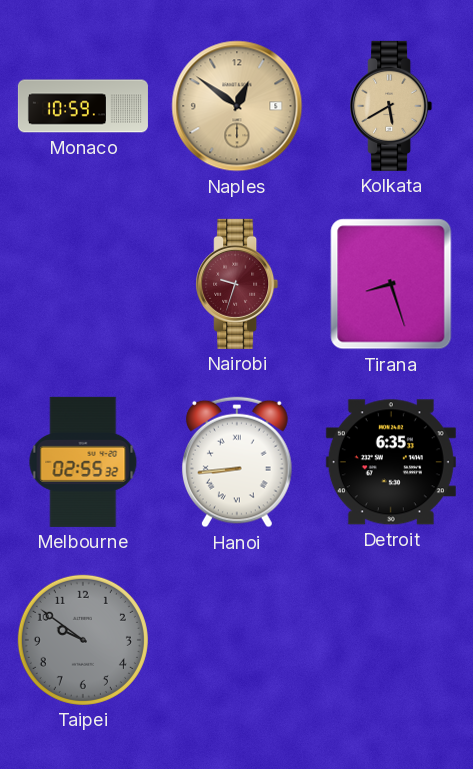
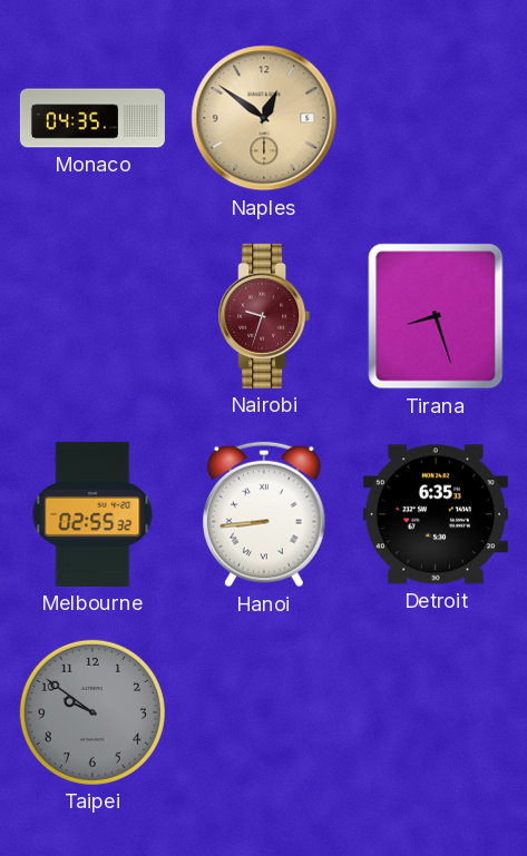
Monaco: 10:59 -> 04:35 (92, 118)
Kolkata: 5:40 -> none (391, 106)
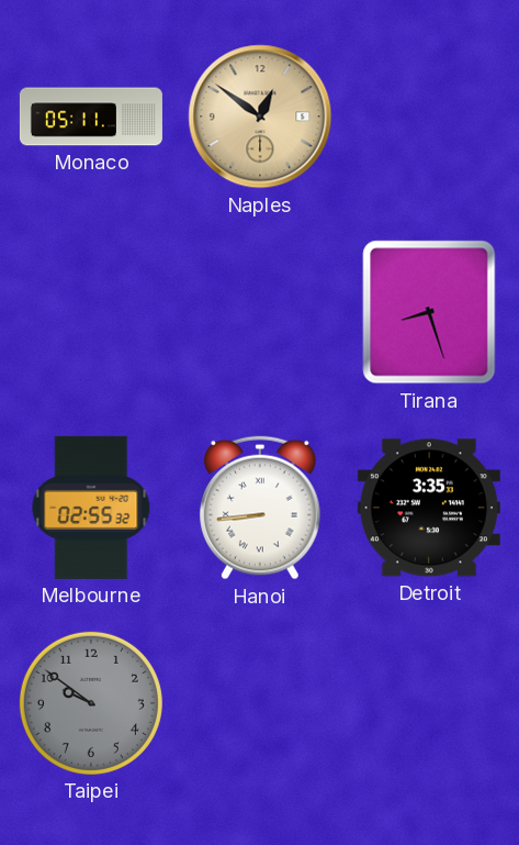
Monaco: 04:35 -> 05:11 (91, 116)
Nairobi: 9:33 -> none (264, 316)
Detroit: 6:35 -> 3:35 (429, 508)
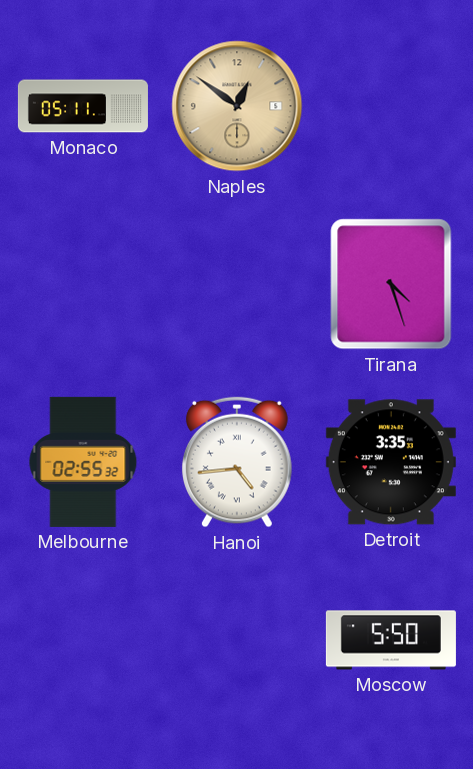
Tirana: 8:27 -> 4:27 (391, 284)
Hanoi: 8:44 -> 4:44 (237, 462)
Taipei: 9:51 -> none (91, 703)
Moscow: none -> 5:50 (391, 640)
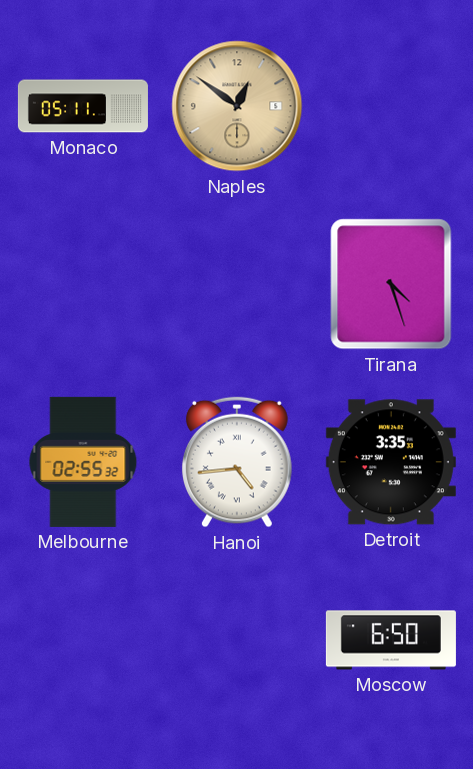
Moscow: 5:50 -> 6:50 (391, 640)
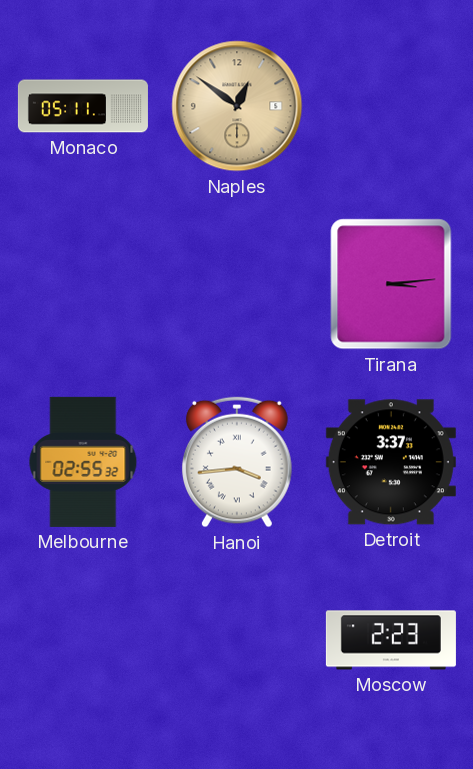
Tirana: 4:27 -> 3:14 (391, 284)
Hanoi: 4:44 -> 3:44 (237, 462)
Detroit: 3:35 -> 3:37 (391, 462)
Moscow: 6:50 -> 2:23 (391, 640)
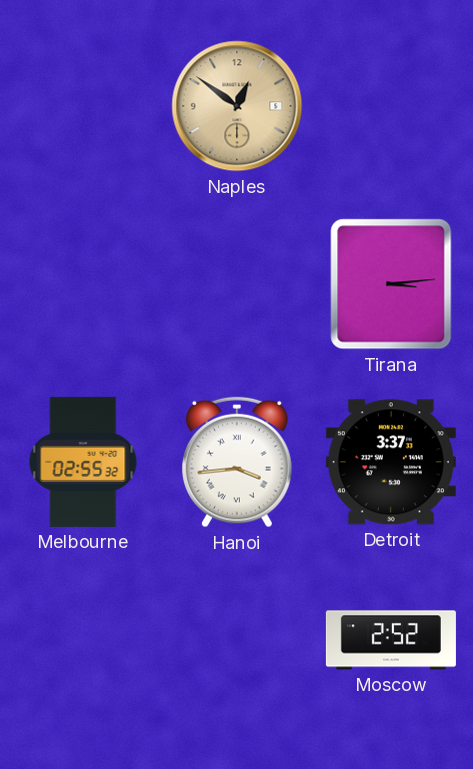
Monaco: 05:11 -> none (83, 106)
Moscow: 2:23 -> 2:52 (391, 640)
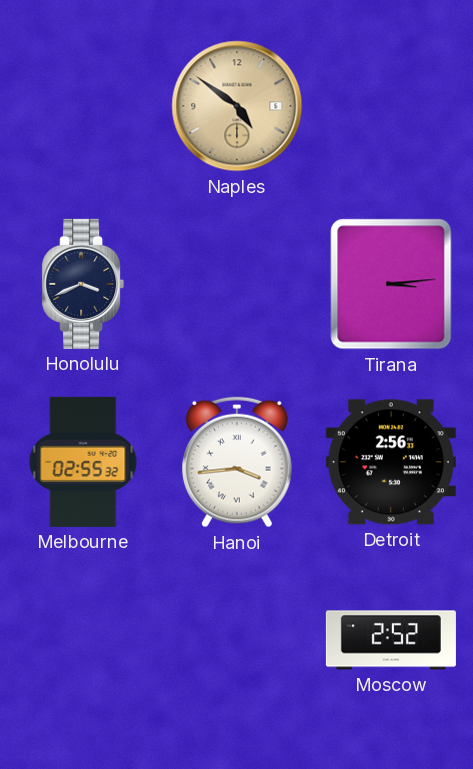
Naples: 12:51 -> 4:51 (237, 106)
Honolulu: none -> 3:41 (83, 284)
Detroit: 3:37 -> 2:56 (391, 462)
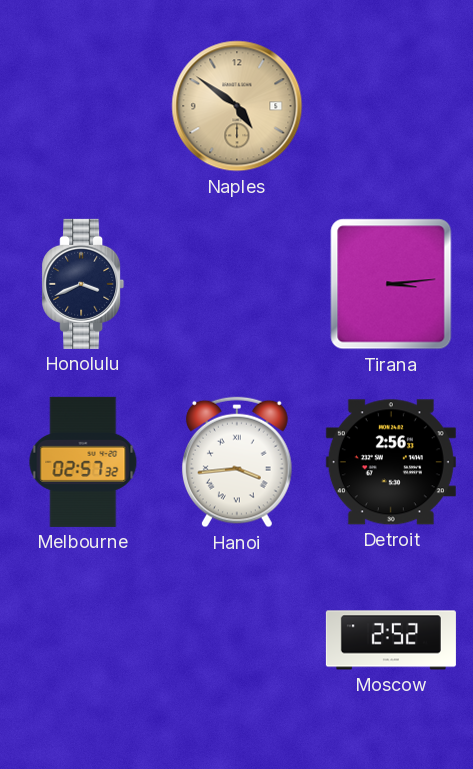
Melbourne: 02:55 -> 02:57 (83, 462)
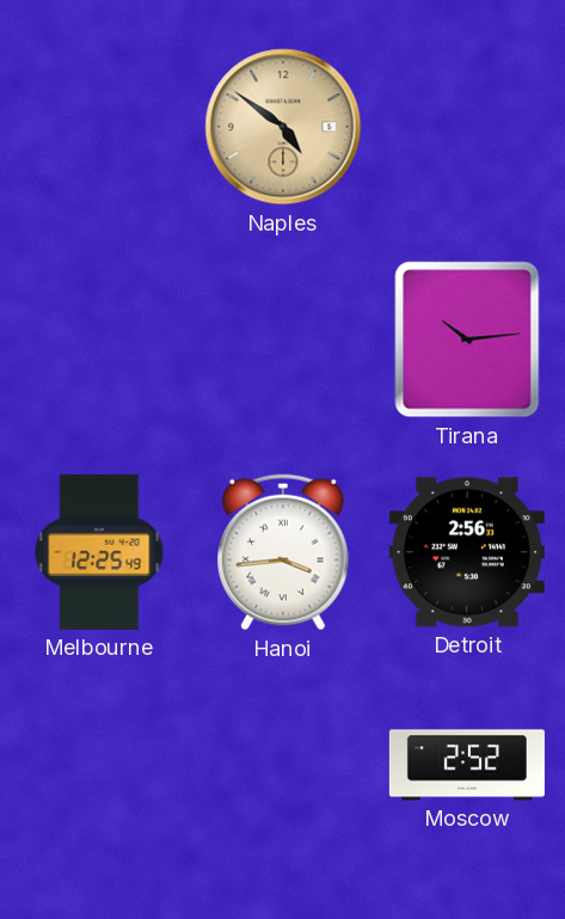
Honolulu: 3:41 -> none (83, 284)
Tirana: 3:14 -> 10:14 (467, 339)
Melbourne: 02:57 -> 12:25 (99, 552)
